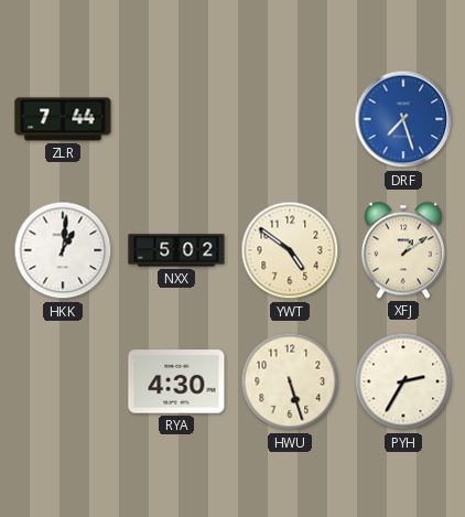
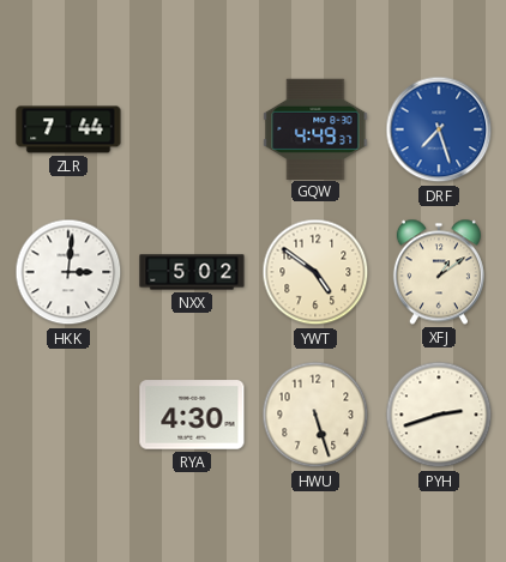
GQW: none -> 4:49 (315, 128)
HKK: 1:01 -> 3:01 (68, 272)
PYH: 2:35 -> 2:42 (439, 415)
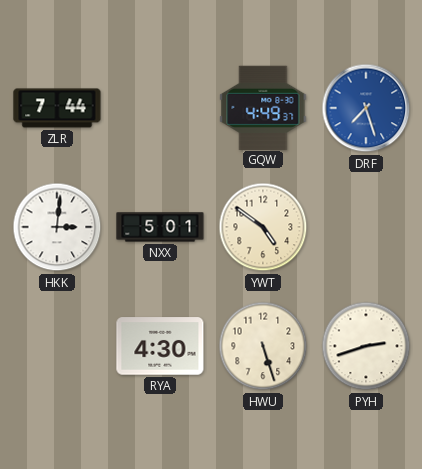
NXX: 5:02 -> 5:01 (160, 227)
XFJ: 1:09 -> none (439, 272)
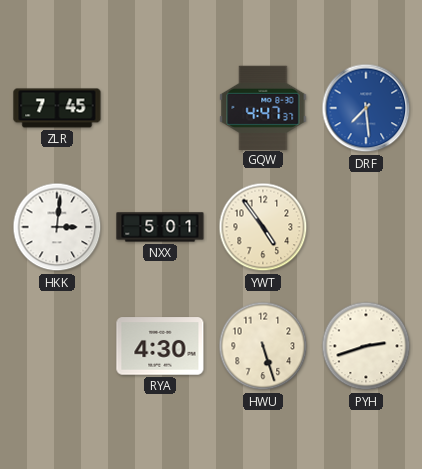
ZLR: 7:44 -> 7:45 (57, 108)
GQW: 4:49 -> 4:47 (263, 107)
DRF: 7:27 -> 7:29 (366, 108)
YWT: 4:51 -> 4:54 (263, 227)
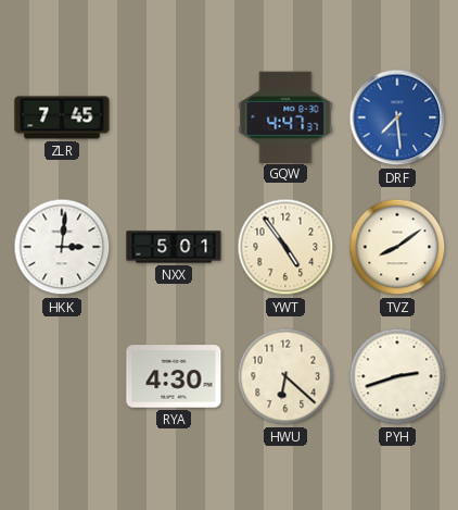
TVZ: none -> 8:09 (397, 247)
HWU: 5:27 -> 6:22 (285, 376)
